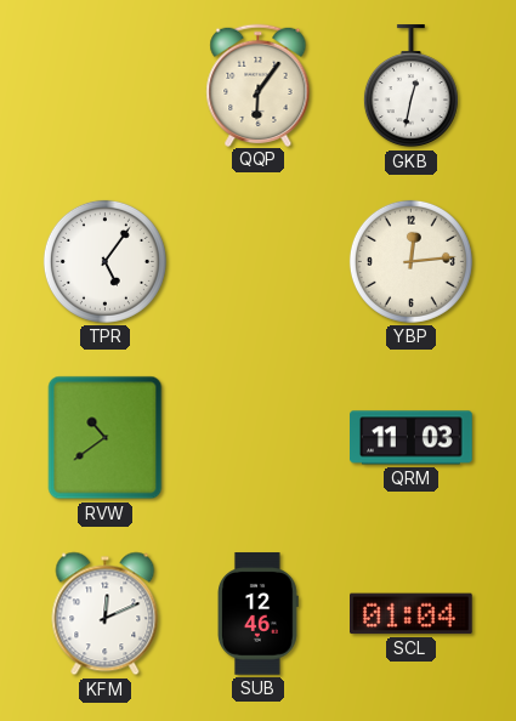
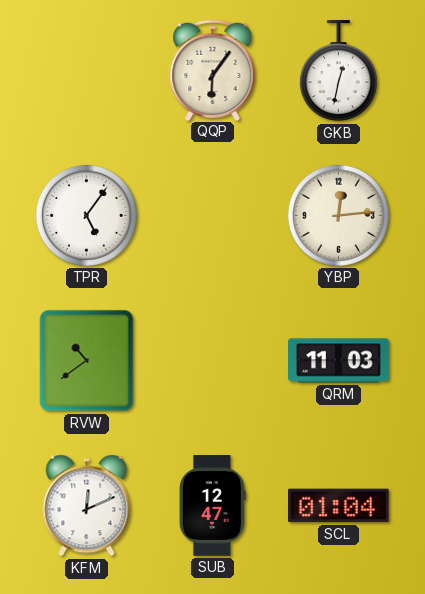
SUB: 12:46 -> 12:47 (213, 506)
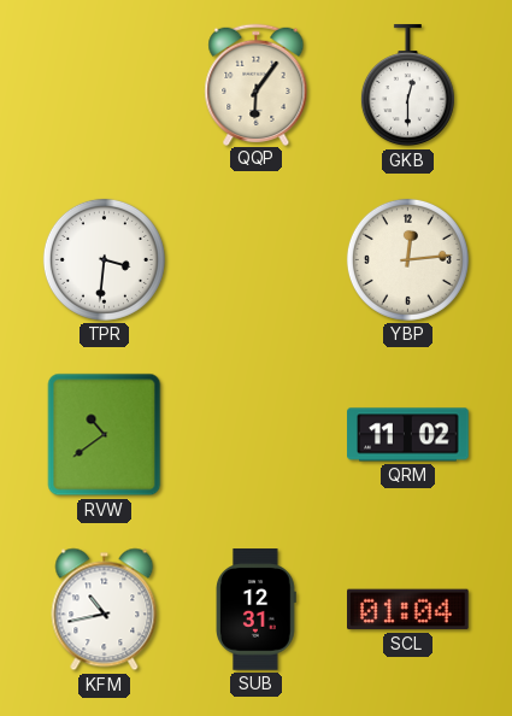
GKB: 12:32 -> 12:30 (407, 86)
TPR: 5:06 -> 3:31 (104, 259)
QRM: 11:03 -> 11:02 (408, 435)
KFM: 12:11 -> 10:43 (105, 610)
SUB: 12:47 -> 12:31 (257, 610)
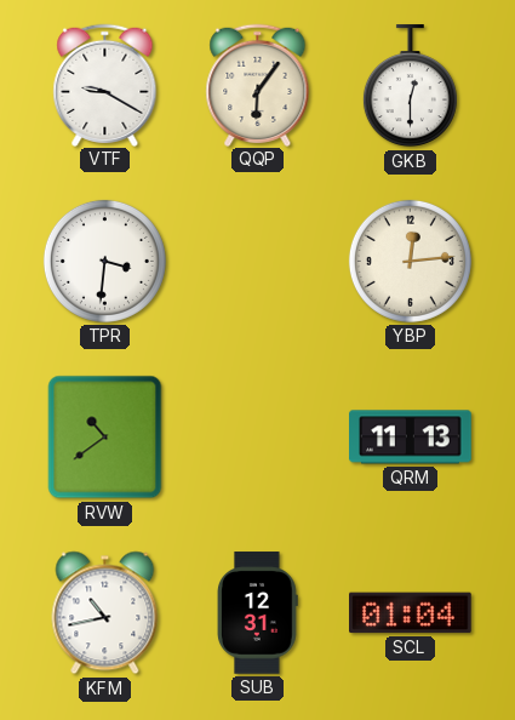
VTF: none -> 9:20 (105, 85)
QRM: 11:02 -> 11:13 (411, 438)
